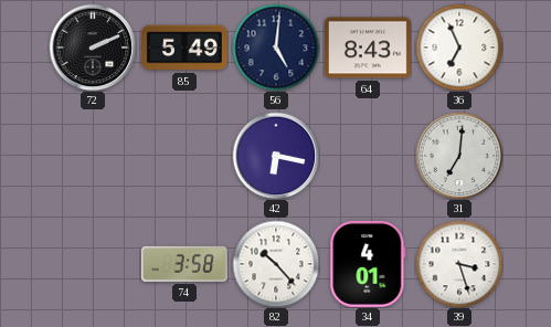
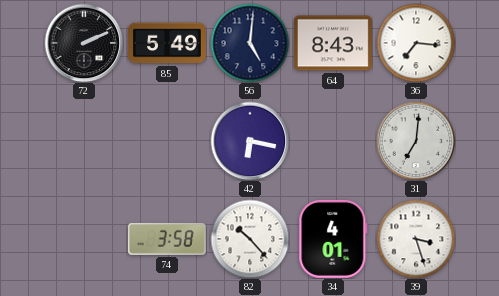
36: 6:56 -> 7:16 (416, 43)
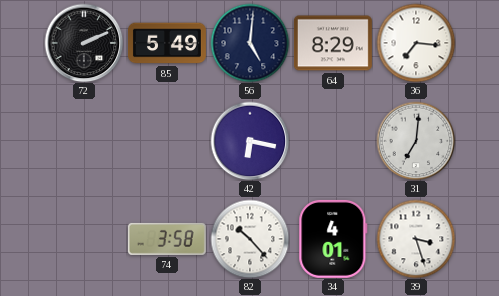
64: 8:43 -> 8:29 (333, 43)
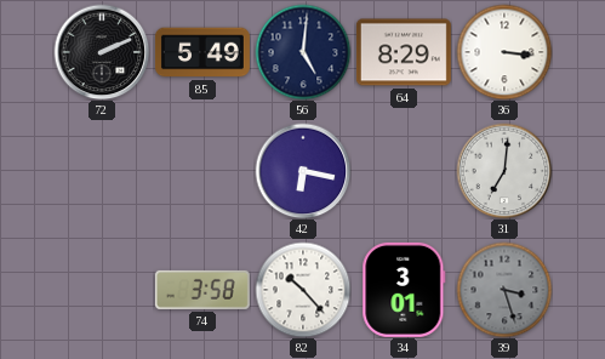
36: 7:16 -> 3:16 (504, 52)
34: 4:01 -> 3:01 (404, 290)
39 dial: white -> grey (504, 290)
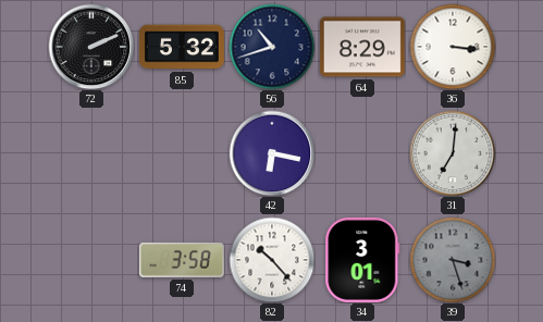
85: 5:49 -> 5:32 (182, 47)
56: 5:01 -> 10:42 (272, 47)
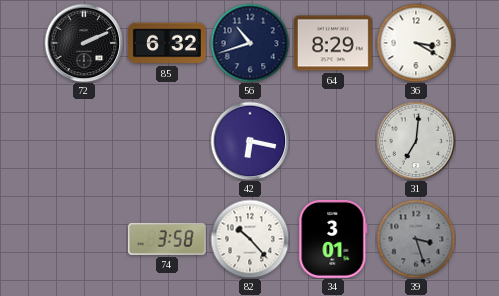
85: 5:32 -> 6:32 (167, 43)
36: 3:16 -> 3:20 (416, 43)
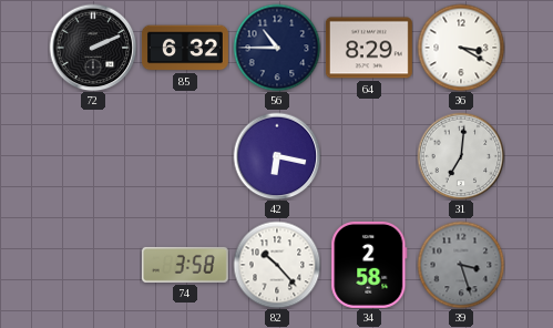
56: 10:42 -> 10:45 (277, 48)
34: 3:01 -> 2:58 (369, 265)
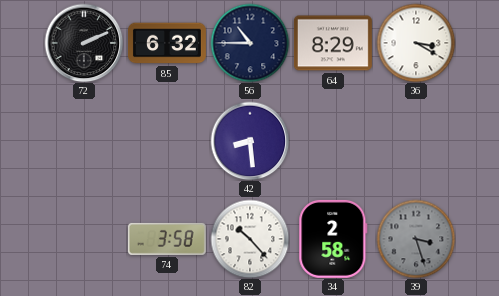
42: 6:17 -> 8:29 (250, 141)
31: 7:01 -> none (461, 156)
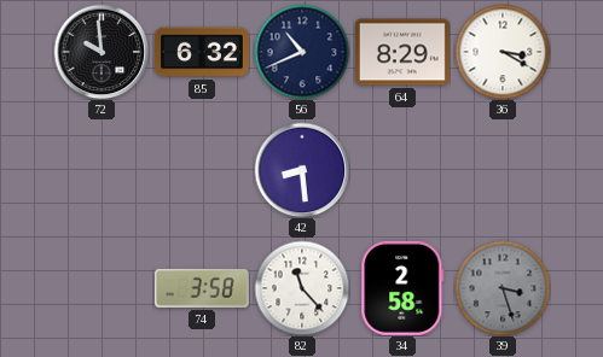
72: 2:11 -> 9:59 (102, 52)
56: 10:45 -> 10:41 (302, 52)
82: 10:23 -> 11:23 (302, 288)
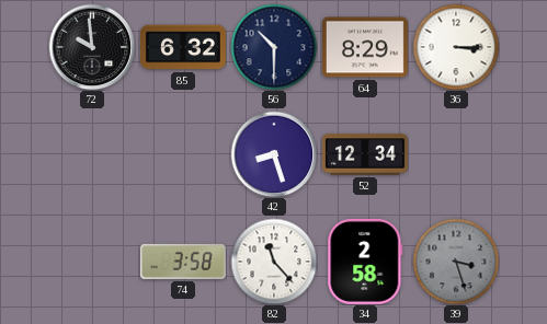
56: 10:41 -> 10:30 (274, 47)
36: 3:20 -> 3:15 (456, 47)
42: 8:29 -> 8:27 (274, 154)
52: none -> 12:34 (365, 154)
